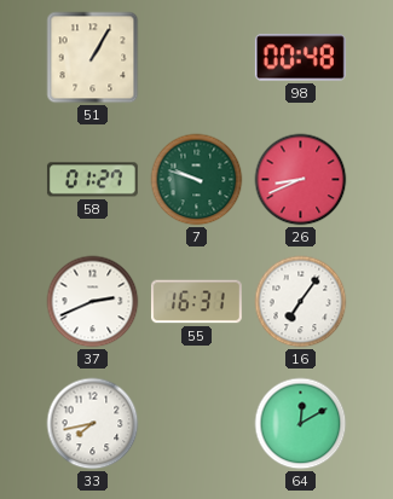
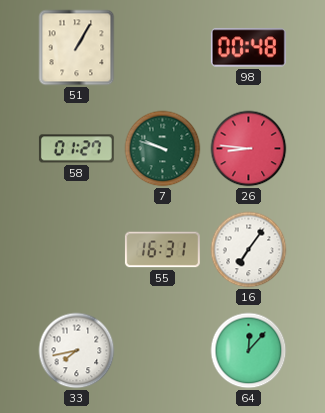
26: 8:41 -> 8:46 (249, 149)
37: 2:41 -> none (93, 302)
64: 12:10 -> 12:07 (249, 351)
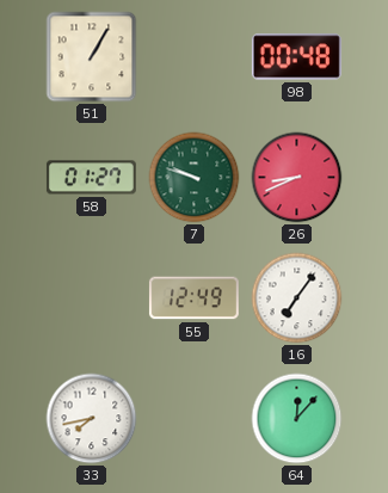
26: 8:46 -> 8:41 (297, 178)
55: 16:31 -> 12:49 (193, 298)
